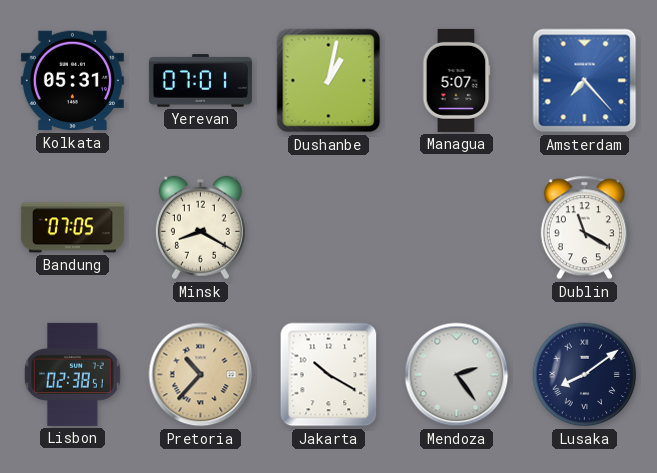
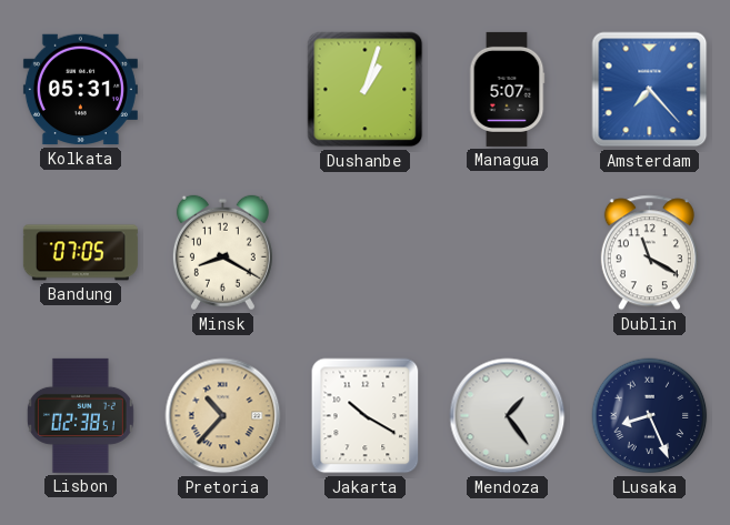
Yerevan: 07:01 -> none (200, 81)
Dushanbe: 1:02 -> 1:03 (366, 90)
Mendoza: 2:24 -> 1:24 (508, 416)
Lusaka: 8:09 -> 8:26 (650, 416)
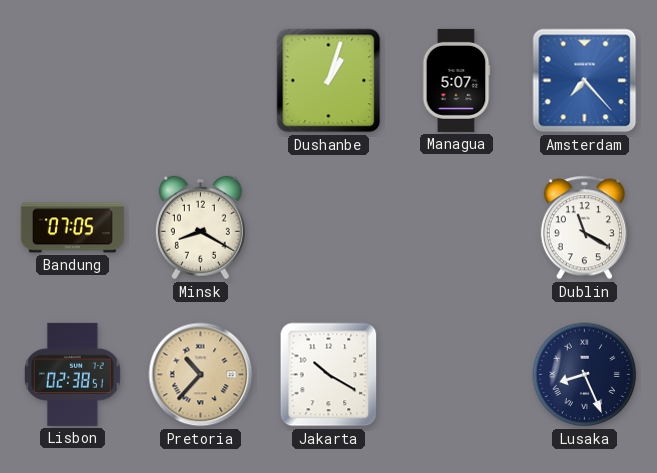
Kolkata: 05:31 -> none (80, 90)
Mendoza: 1:24 -> none (508, 416)
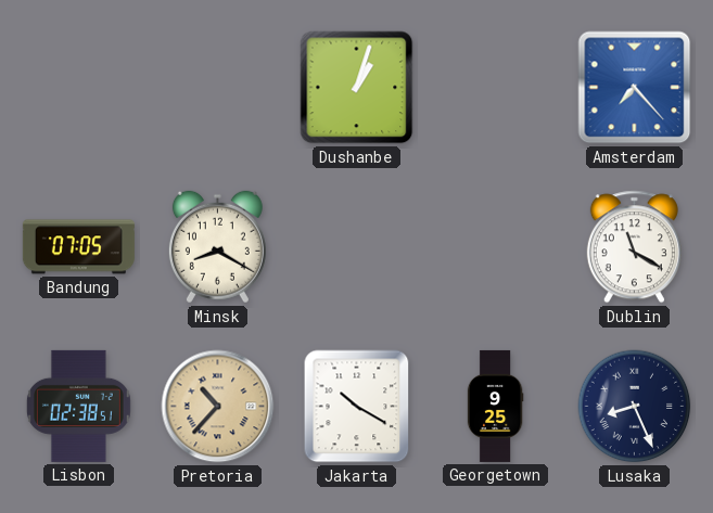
Managua: 5:07 -> none (456, 80)
Georgetown: none -> 9:25 (495, 406)
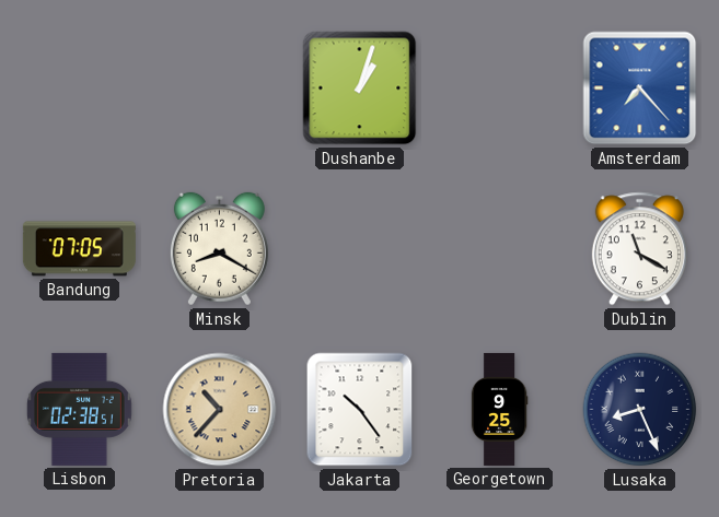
Jakarta: 10:20 -> 10:24 (360, 410)
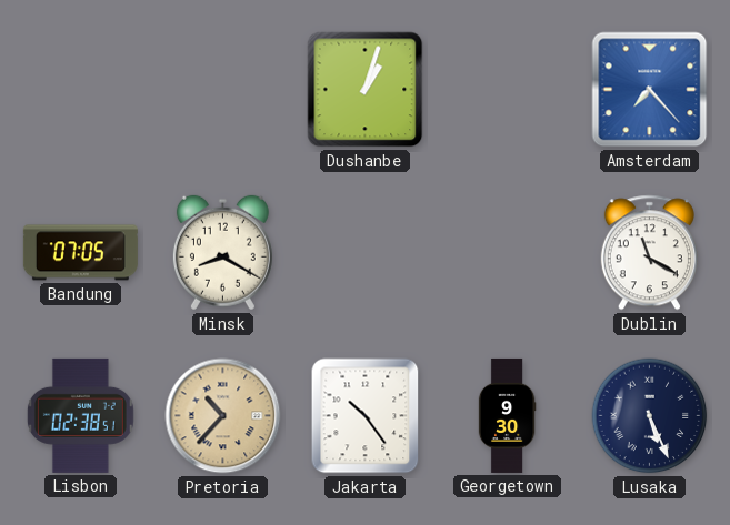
Georgetown: 9:25 -> 9:30 (507, 415)
Lusaka: 8:26 -> 5:26 (650, 416)
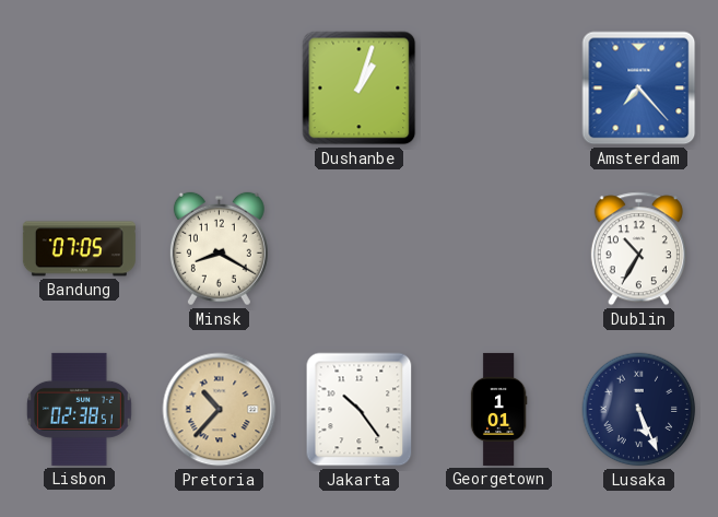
Dublin: 11:20 -> 10:35 (638, 249)
Georgetown: 9:30 -> 1:01 (498, 409)
